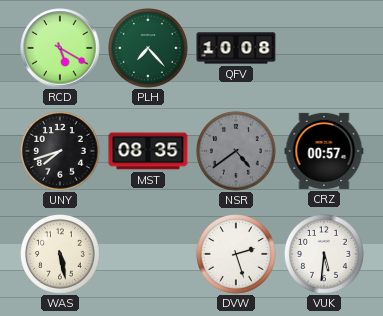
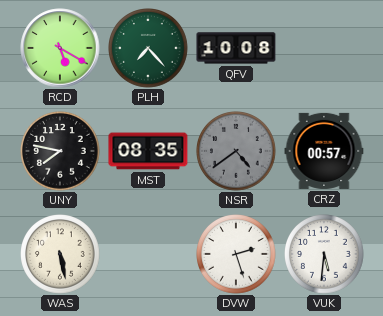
UNY: 7:42 -> 7:47 (61, 152)
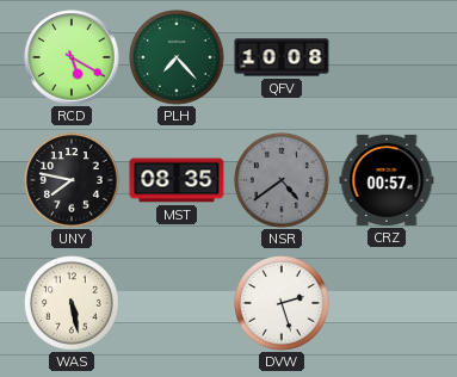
VUK: 5:31 -> none (325, 255)
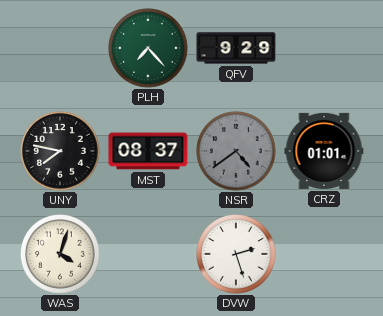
RCD: 5:20 -> none (72, 57)
QFV: 10:08 -> 9:29 (236, 48)
MST: 08:35 -> 08:37 (148, 151)
CRZ: 00:57 -> 01:01 (324, 151)
WAS: 5:28 -> 4:03 (61, 255)
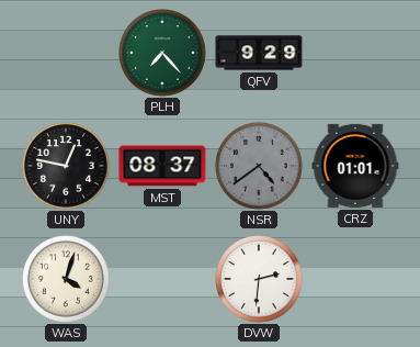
UNY: 7:47 -> 12:47 (67, 167)
DVW: 2:27 -> 2:31 (260, 280)
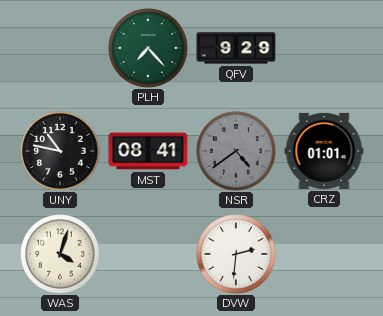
UNY: 12:47 -> 10:47 (61, 152)
MST: 08:37 -> 08:41 (148, 151)
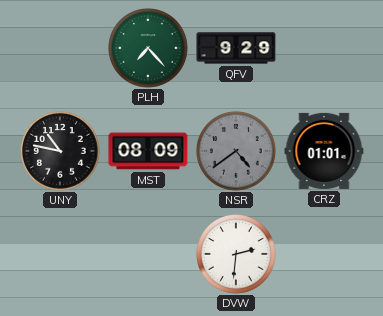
MST: 08:41 -> 08:09 (148, 151)
WAS: 4:03 -> none (61, 255)
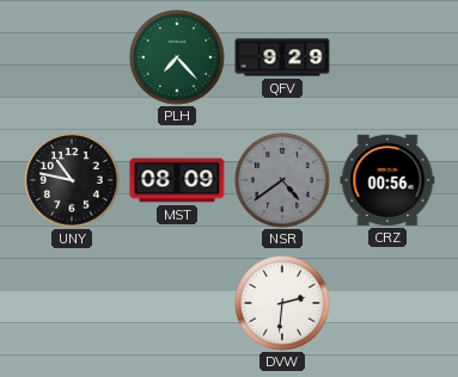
CRZ: 01:01 -> 00:56 (387, 180)
